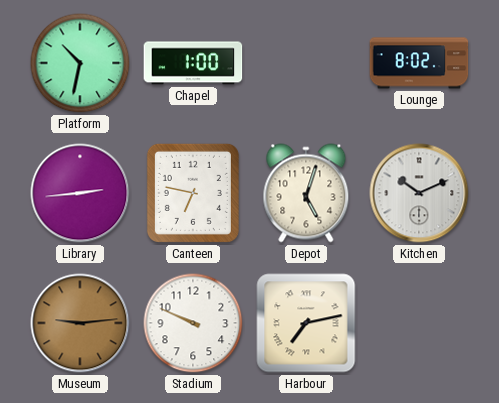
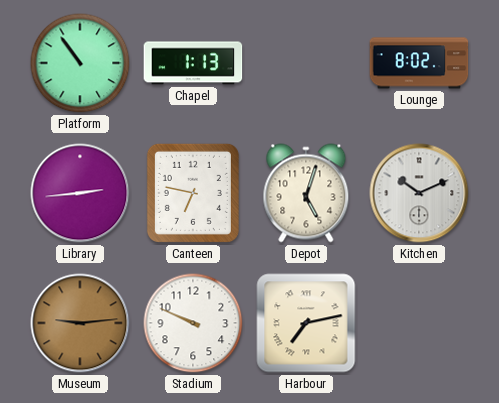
Platform: 10:32 -> 10:54 (80, 63)
Chapel: 1:00 -> 1:13 (193, 63)
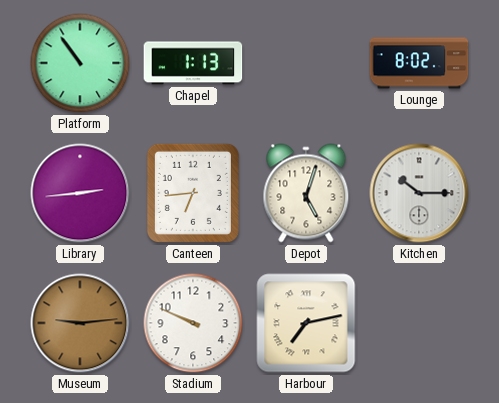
Canteen: 6:47 -> 6:44 (193, 193)
Kitchen: 10:11 -> 10:15 (419, 193)
